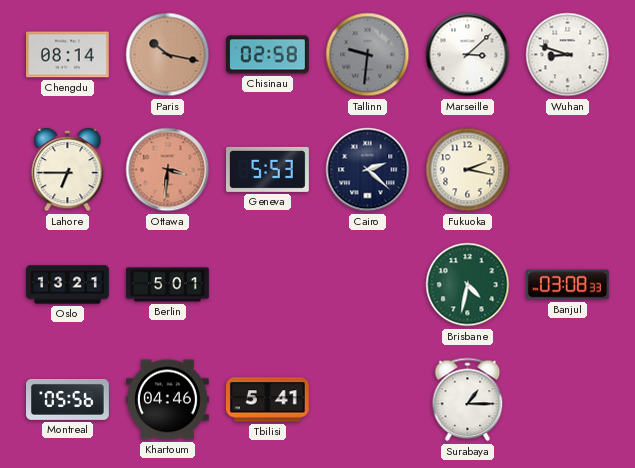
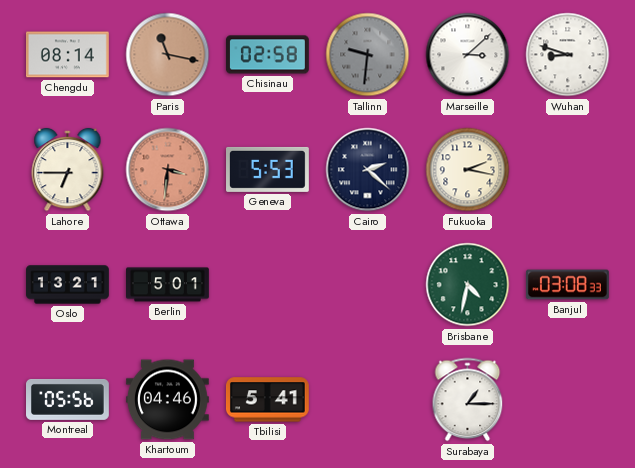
Paris: 10:17 -> 11:17 (168, 55)
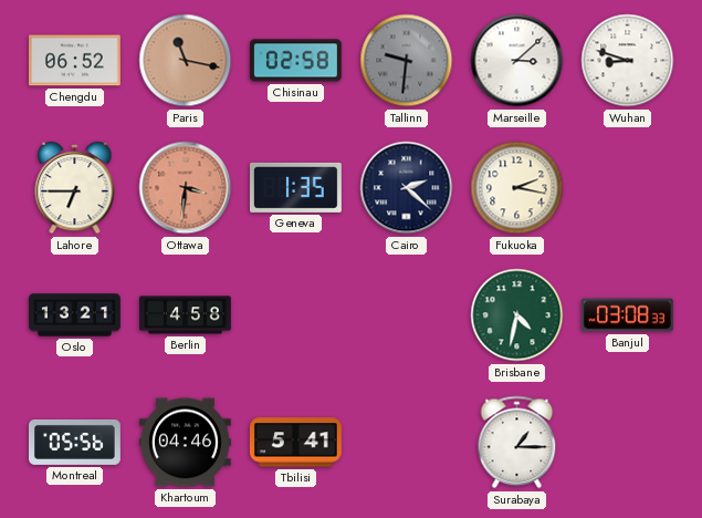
Chengdu: 08:14 -> 06:52 (75, 61)
Geneva: 5:53 -> 1:35 (296, 187)
Berlin: 5:01 -> 4:58 (186, 315)
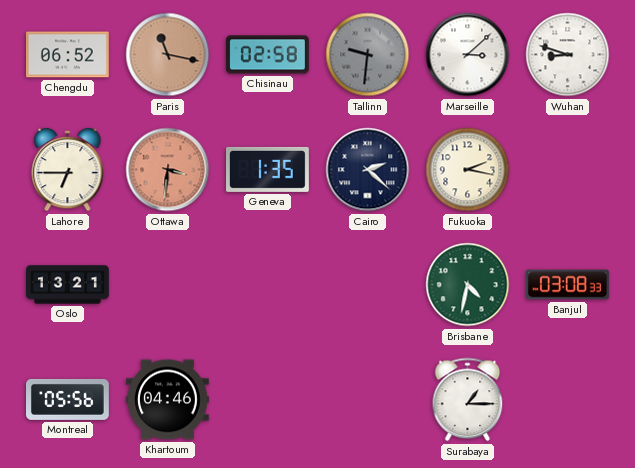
Berlin: 4:58 -> none (186, 315)
Tbilisi: 5:41 -> none (295, 443)
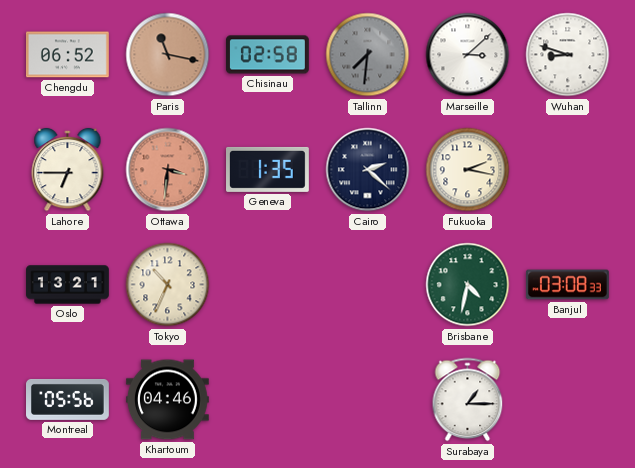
Tallinn: 9:31 -> 7:31 (368, 55)
Tokyo: none -> 10:34 (168, 285)
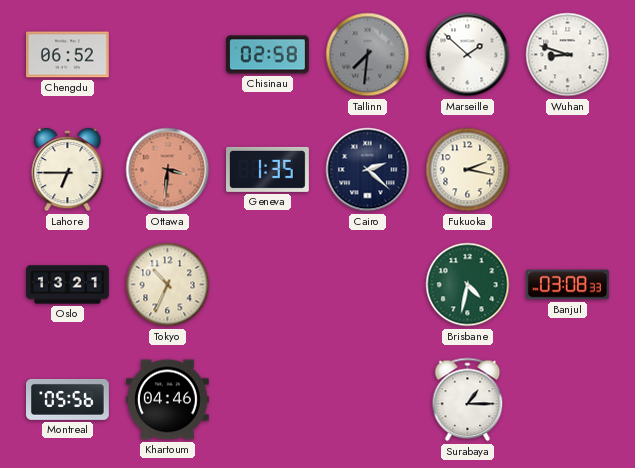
Paris: 11:17 -> none (168, 55)
Marseille: 3:08 -> 1:52 (468, 55)
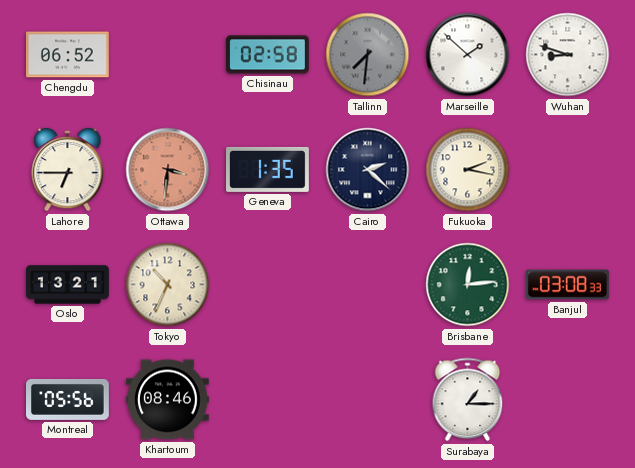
Brisbane: 4:32 -> 12:14 (468, 285)
Khartoum: 04:46 -> 08:46 (167, 400)
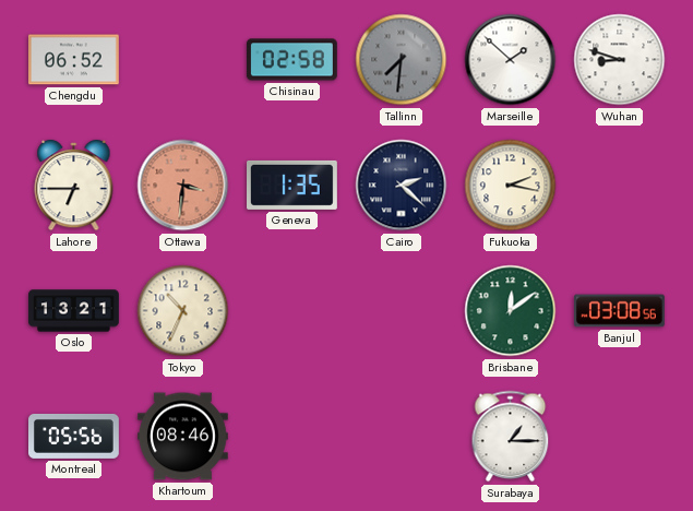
Brisbane: 12:14 -> 12:09 (511, 311)
Banjul: 03:08:33 -> 03:08:56 (619, 311)
